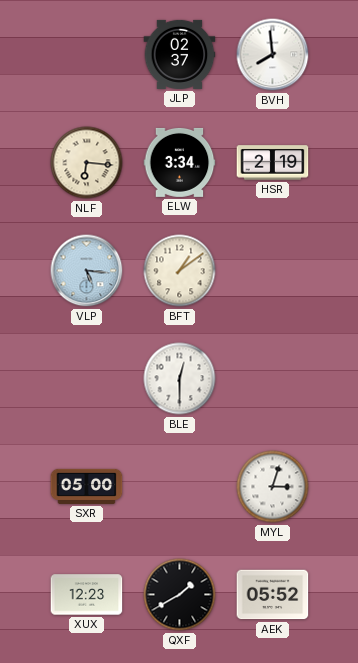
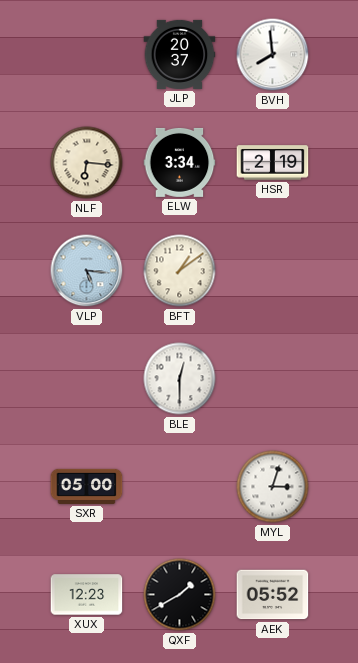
JLP: 02:37 -> 20:37 (180, 54)
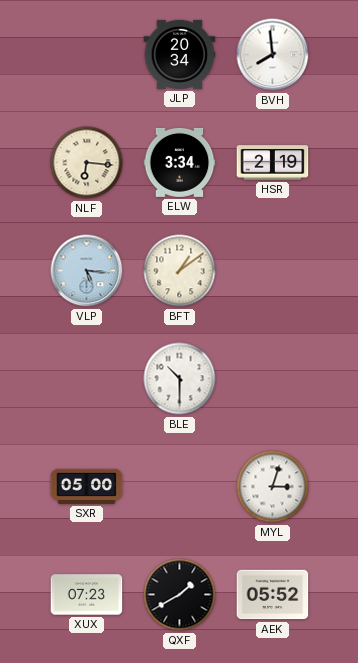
JLP: 20:37 -> 20:34 (180, 54)
BLE: 12:30 -> 10:30 (180, 379)
XUX: 12:23 -> 07:23 (87, 595)
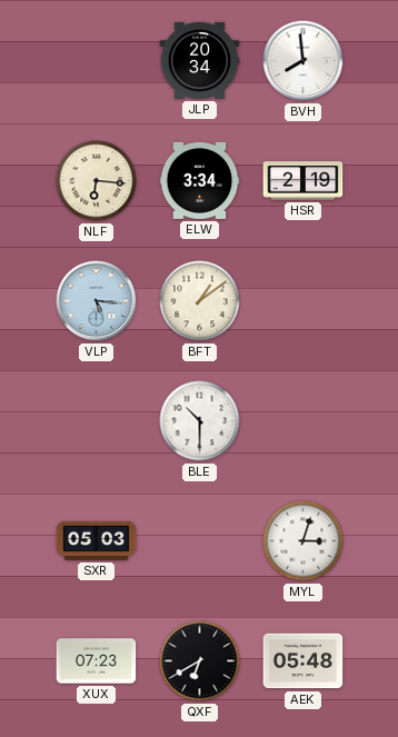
SXR: 05:00 -> 05:03 (97, 540)
QXF: 1:40 -> 6:40 (200, 661)
AEK: 05:52 -> 05:48 (304, 661)
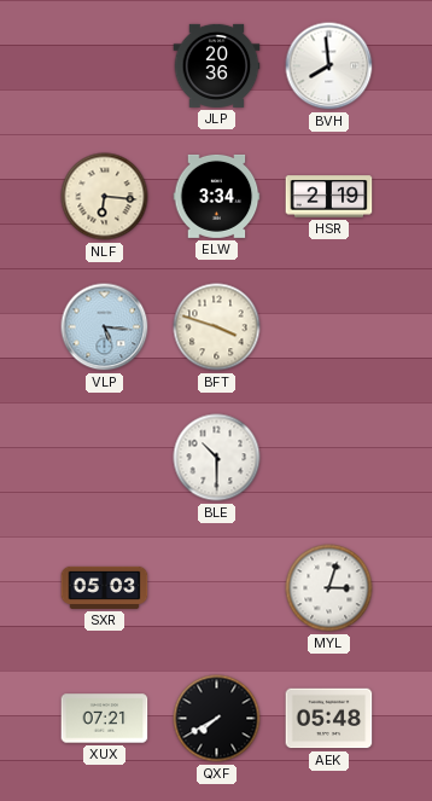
JLP: 20:34 -> 20:36 (217, 65)
BFT: 1:09 -> 3:48 (217, 327)
XUX: 07:23 -> 07:21 (105, 719)
QXF: 6:40 -> 7:40 (217, 719)
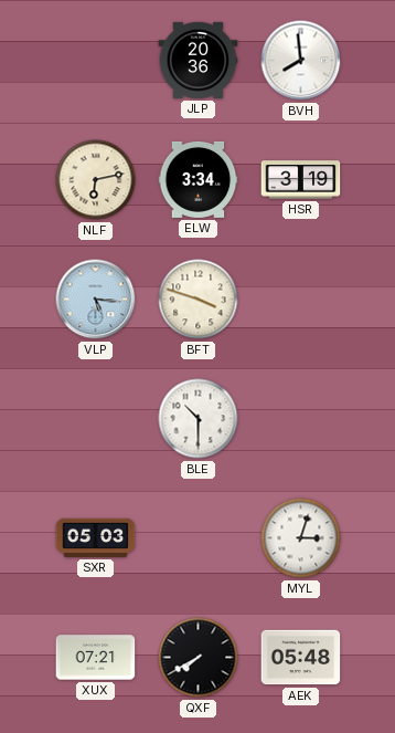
NLF: 6:16 -> 6:13 (96, 180)
HSR: 2:19 -> 3:19 (301, 180)
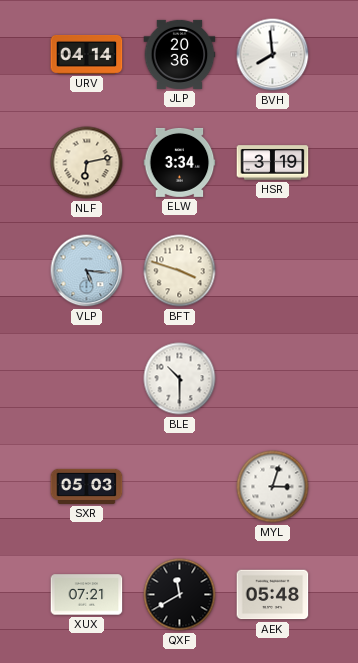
URV: none -> 04:14 (87, 55)
QXF: 7:40 -> 11:40 (180, 595)
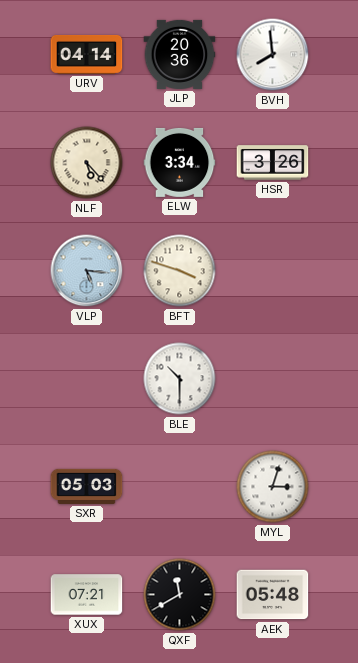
NLF: 6:13 -> 5:23 (87, 163)
HSR: 3:19 -> 3:26 (273, 163)
